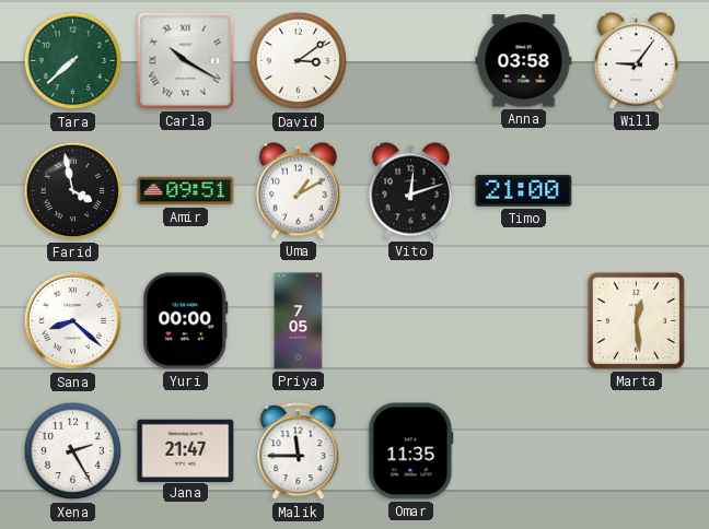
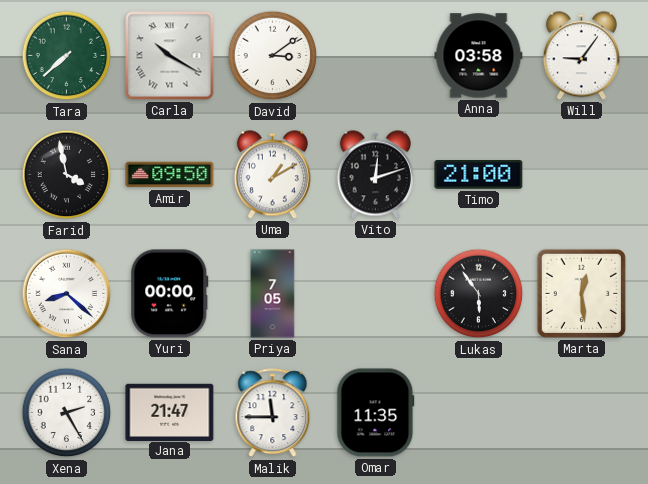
Amir: 09:51 -> 09:50 (170, 175)
Lukas: none -> 5:54 (479, 294)
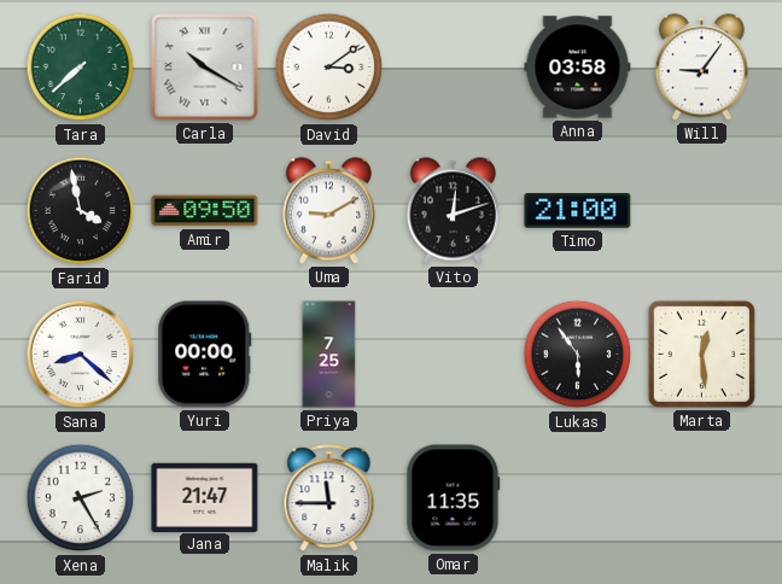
Uma: 1:10 -> 9:10 (328, 211)
Priya: 7:05 -> 7:25 (329, 355)
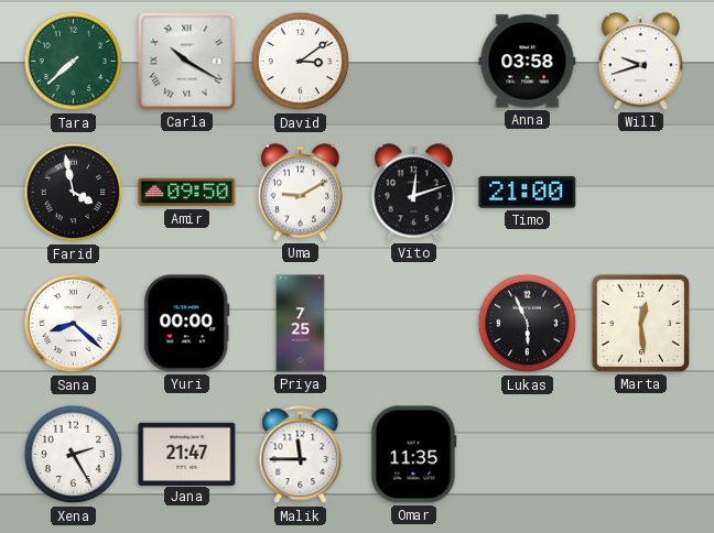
Will: 9:06 -> 9:42 (640, 62)
Lukas: 5:54 -> 5:56 (528, 324)
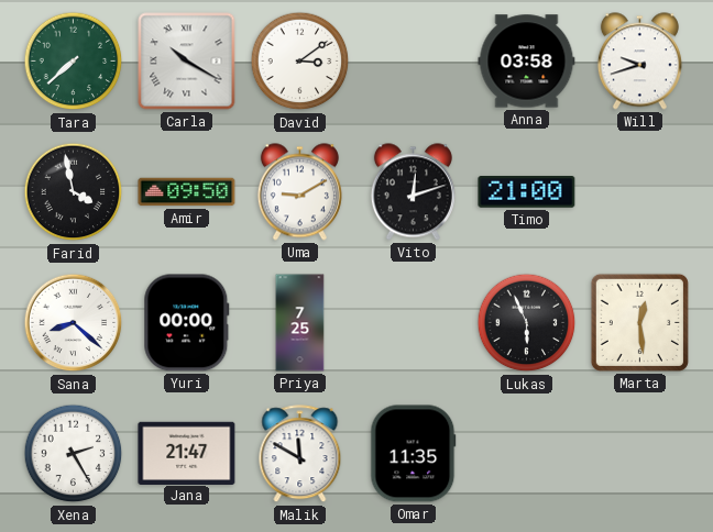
Malik: 11:45 -> 11:50 (300, 454)
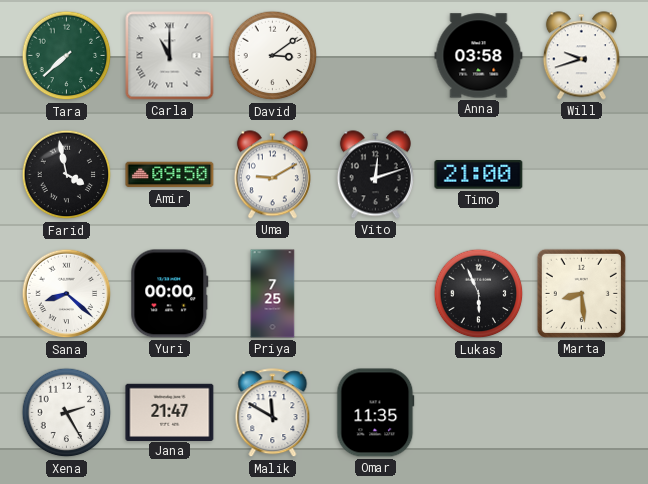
Carla: 10:20 -> 11:00 (170, 56)
Marta: 12:29 -> 8:29 (581, 293)
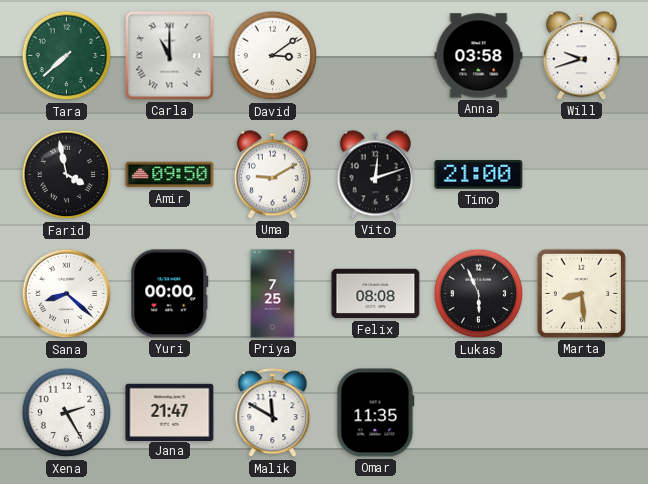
Felix: none -> 08:08 (376, 294)
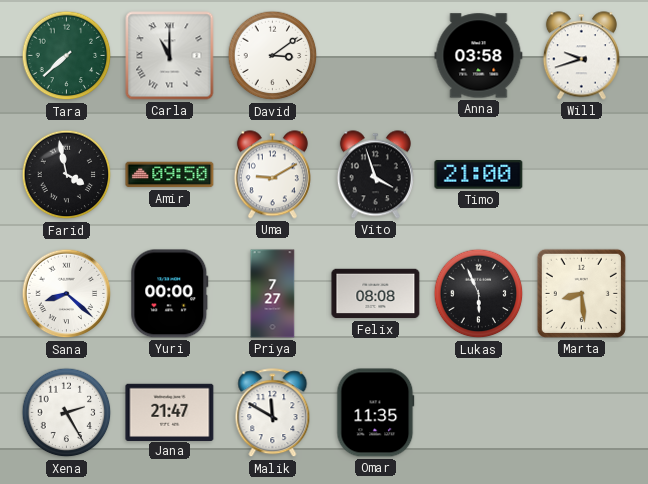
Vito: 12:12 -> 3:57 (375, 175)
Priya: 7:25 -> 7:27 (273, 294)
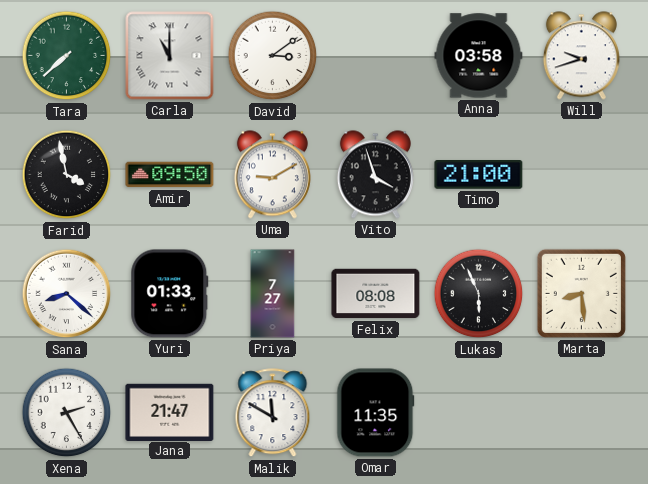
Yuri: 00:00 -> 01:33 (170, 294)
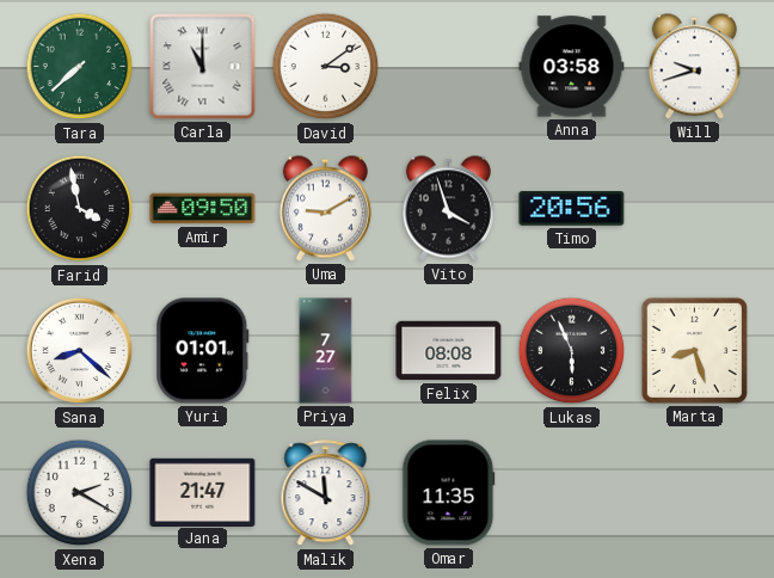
Timo: 21:00 -> 20:56 (572, 209)
Yuri: 01:33 -> 01:01 (203, 351)
Marta: 8:29 -> 8:27 (694, 350)
Xena: 2:25 -> 2:20 (80, 493)
